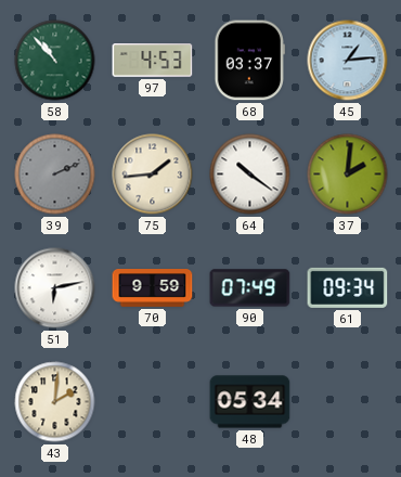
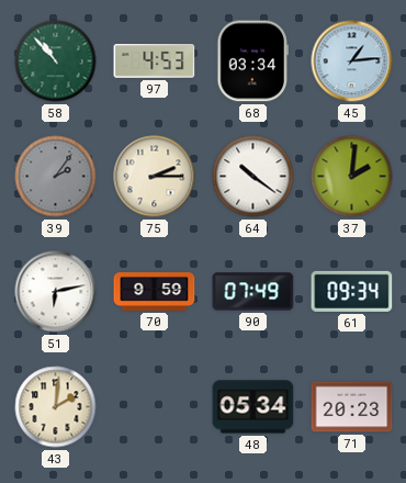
68: 03:37 -> 03:34 (252, 61)
39: 2:11 -> 2:06 (56, 177)
75: 1:44 -> 2:15 (155, 177)
71: none -> 20:23 (352, 407)
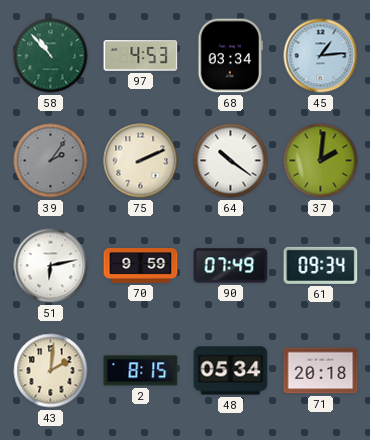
75: 2:15 -> 2:11 (141, 161)
2: none -> 8:15 (141, 371)
71: 20:23 -> 20:18 (321, 371)
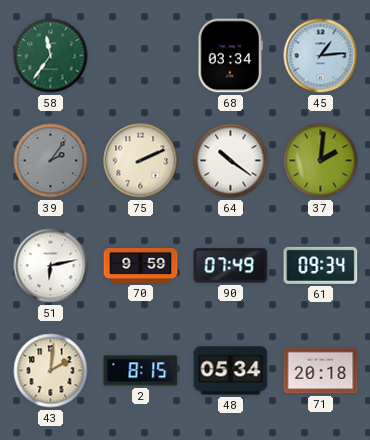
58: 10:53 -> 11:36 (51, 56)
97: 4:53 -> none (141, 56)
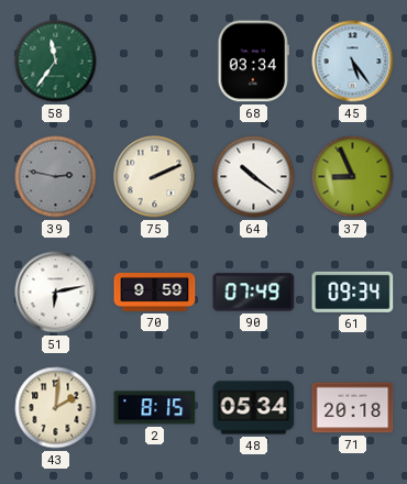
45: 1:14 -> 5:24 (353, 62)
39: 2:06 -> 2:47 (56, 177)
37: 2:01 -> 8:56 (353, 177)
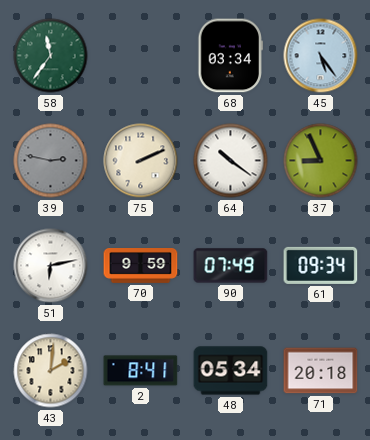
2: 8:15 -> 8:41 (141, 371)
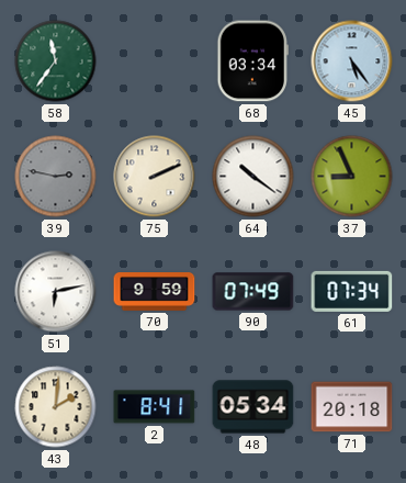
61: 09:34 -> 07:34 (352, 291)
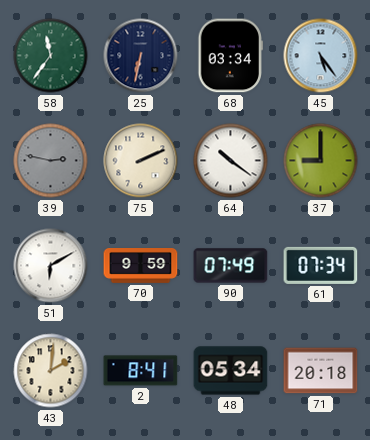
25: none -> 6:32 (141, 56)
37: 8:56 -> 9:00 (321, 161)
51: 6:13 -> 6:10 (51, 266)
